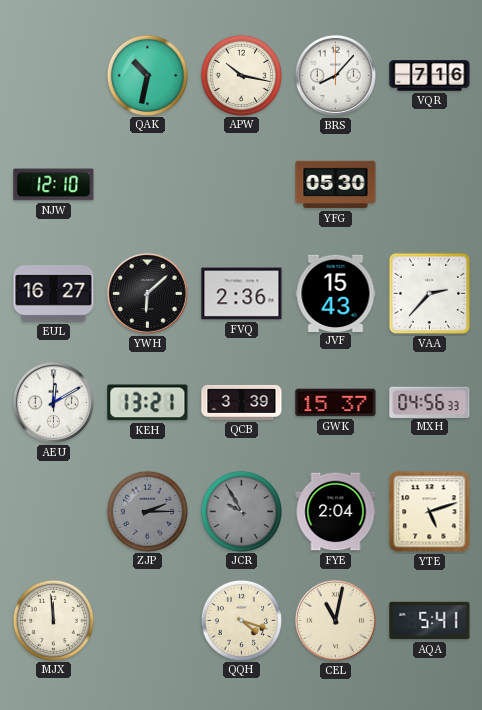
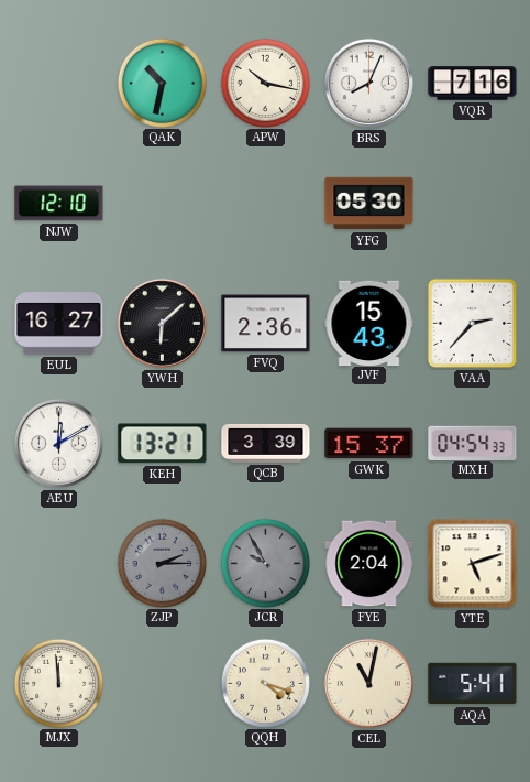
BRS: 8:07 -> 8:04 (368, 83)
MXH: 04:56 -> 04:54 (473, 443)
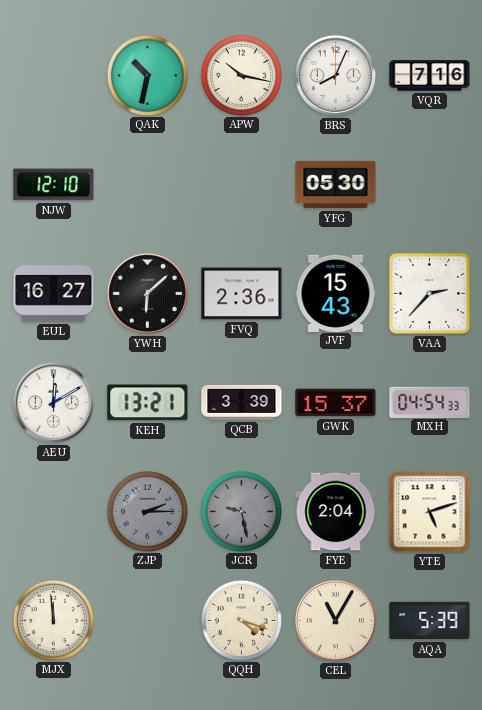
JCR: 9:55 -> 9:28 (241, 511)
CEL: 11:02 -> 11:05 (335, 620)
AQA: 5:41 -> 5:39 (430, 621)
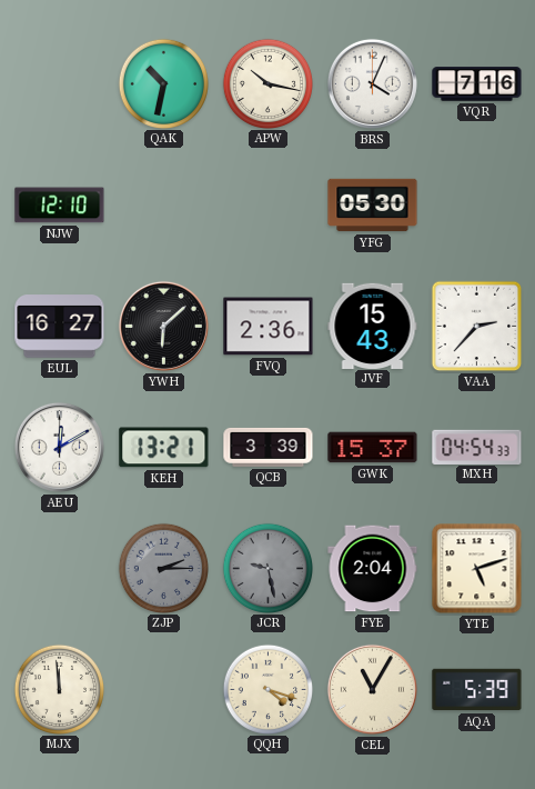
BRS: 8:04 -> 4:04 (372, 83)
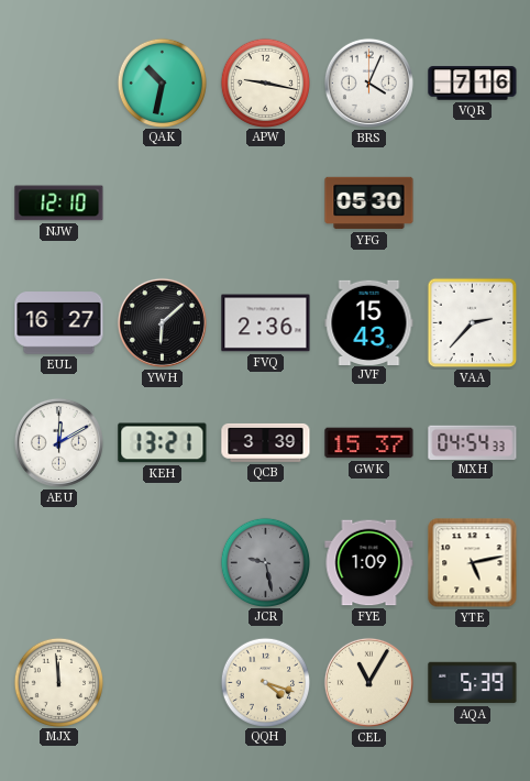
APW: 10:17 -> 9:17 (265, 82)
ZJP: 2:15 -> none (163, 568)
FYE: 2:04 -> 1:09 (369, 563)
YTE: 5:12 -> 5:13 (473, 563)
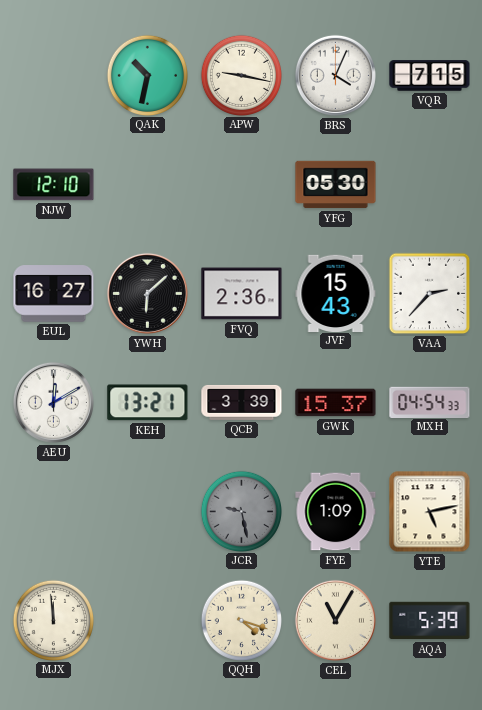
VQR: 7:16 -> 7:15 (430, 76)
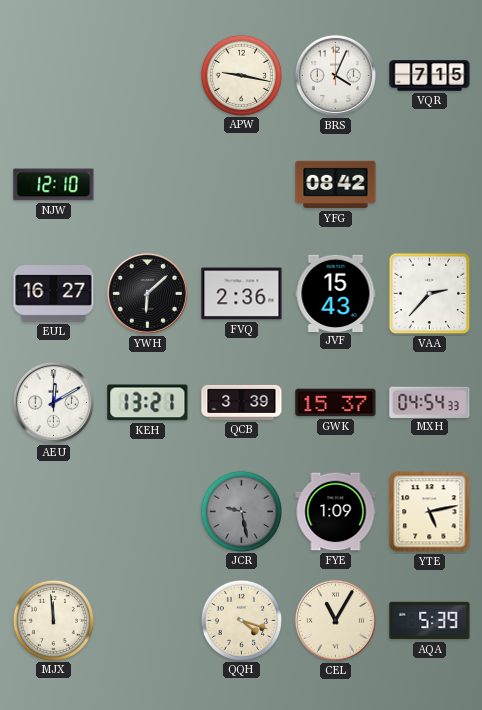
QAK: 10:32 -> none (147, 75)
YFG: 05:30 -> 08:42 (336, 185)
